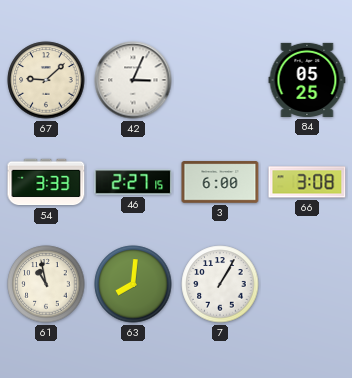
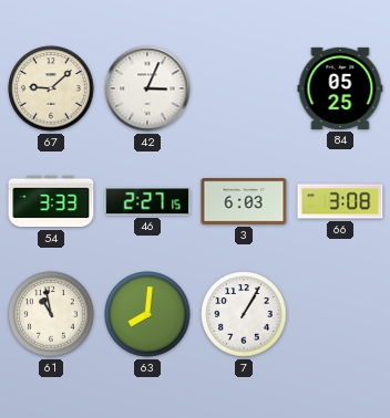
3: 6:00 -> 6:03 (244, 201)
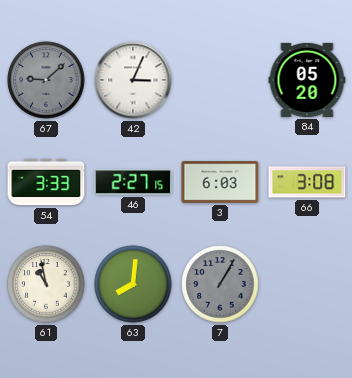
67 dial: cream -> grey (46, 80)
84: 05:25 -> 05:20 (307, 80)
7 dial: white -> grey (220, 284)
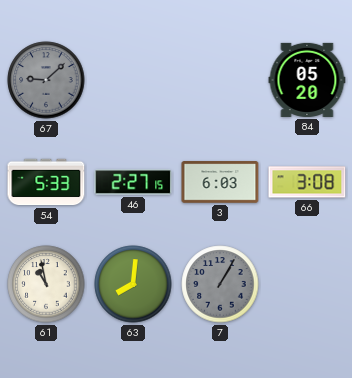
42: 3:04 -> none (133, 80)
54: 3:33 -> 5:33 (46, 182)
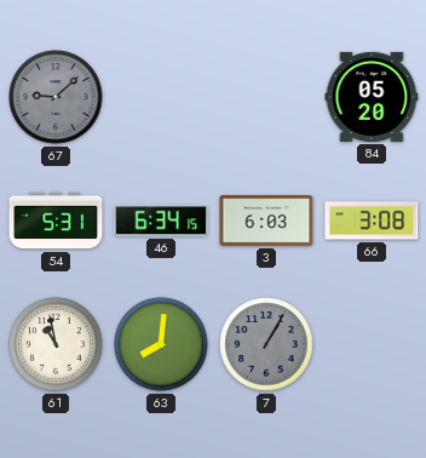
54: 5:33 -> 5:31 (56, 221)
46: 2:27 -> 6:34 (161, 221)
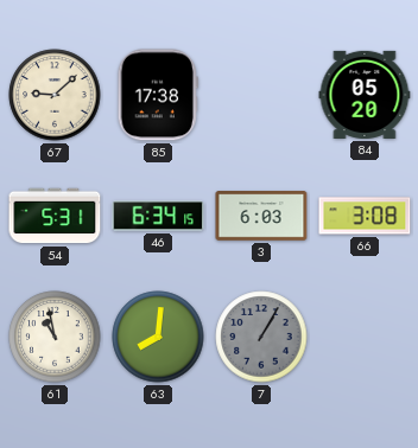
67 dial: grey -> cream (55, 95)
85: none -> 17:38 (158, 95)
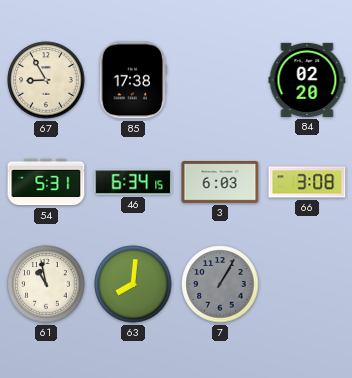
67: 9:08 -> 8:55 (46, 80)
84: 05:20 -> 02:20 (307, 80)
